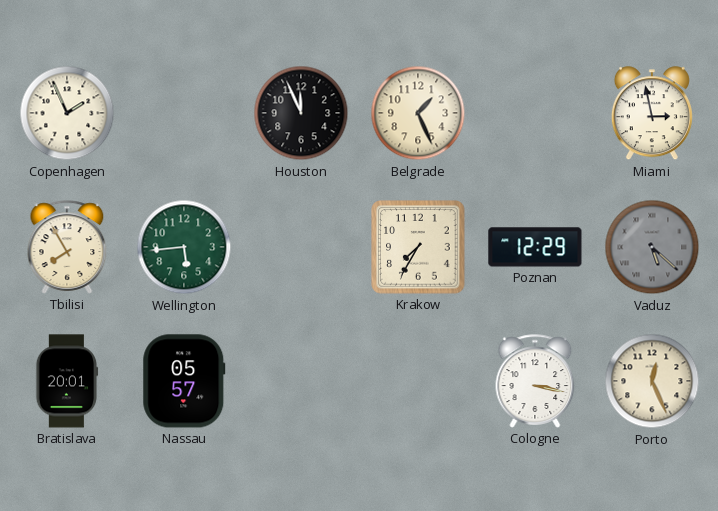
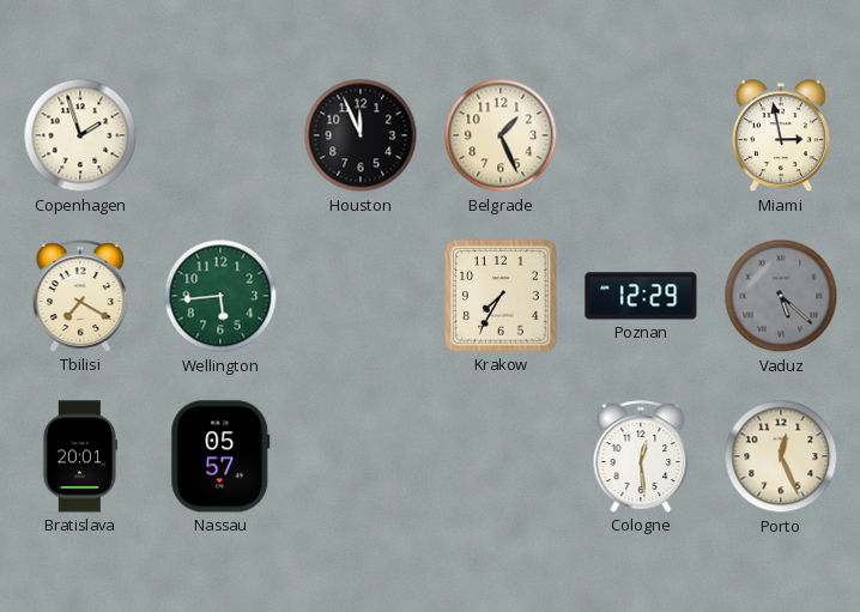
Copenhagen: 1:56 -> 1:57 (80, 135)
Tbilisi: 7:55 -> 7:20 (80, 296)
Cologne: 3:17 -> 12:29 (641, 456)
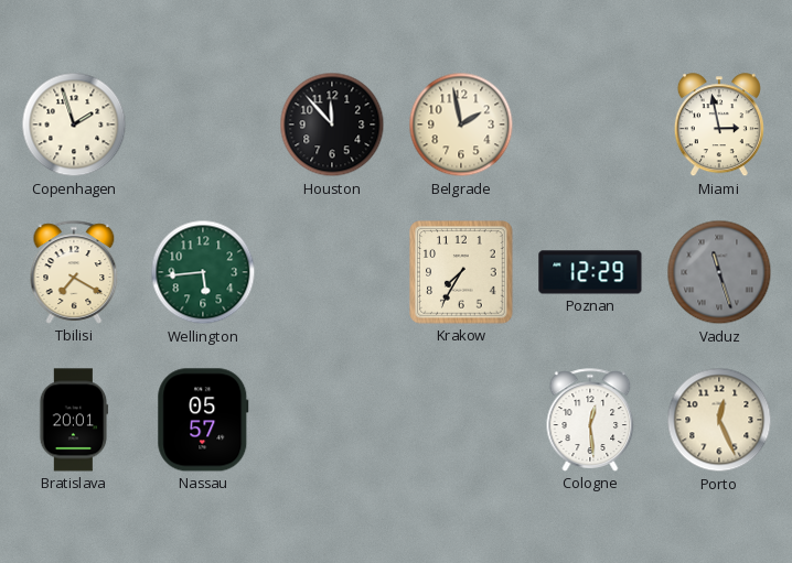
Houston: 11:56 -> 11:53 (332, 124)
Belgrade: 1:26 -> 1:58 (461, 124)
Vaduz: 5:22 -> 11:27 (719, 272)
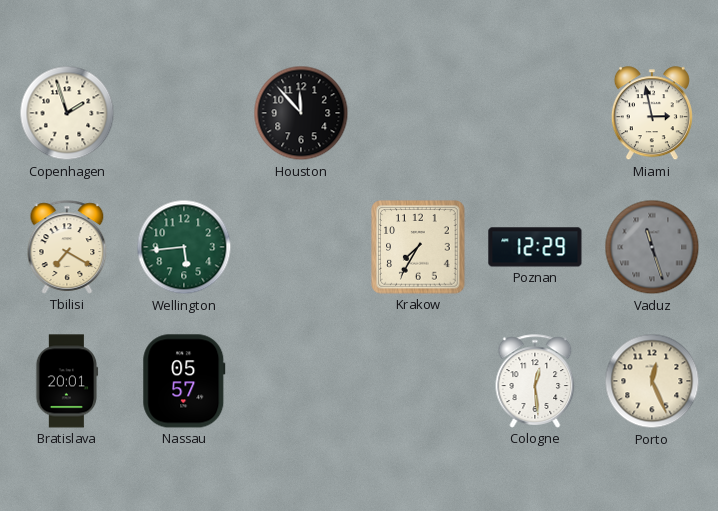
Belgrade: 1:58 -> none (461, 124)
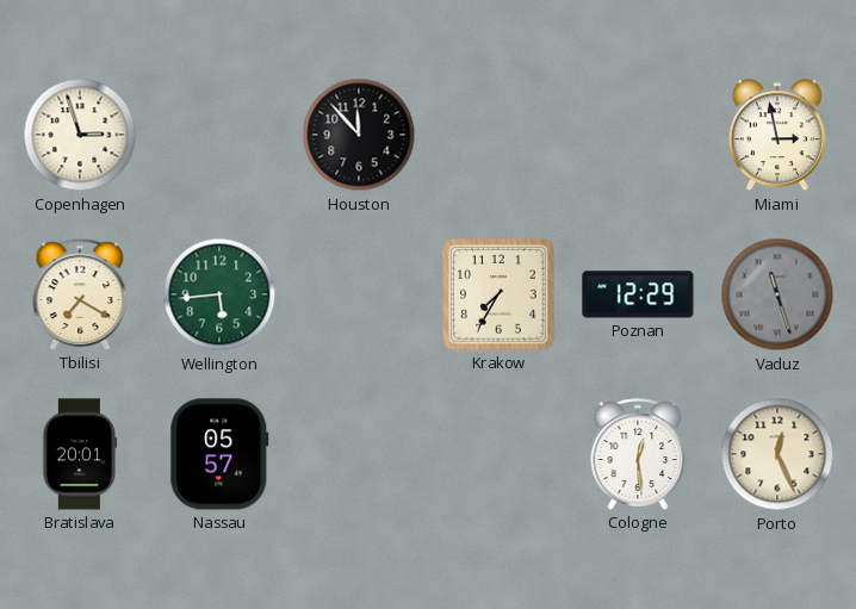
Copenhagen: 1:57 -> 2:57 (80, 135)
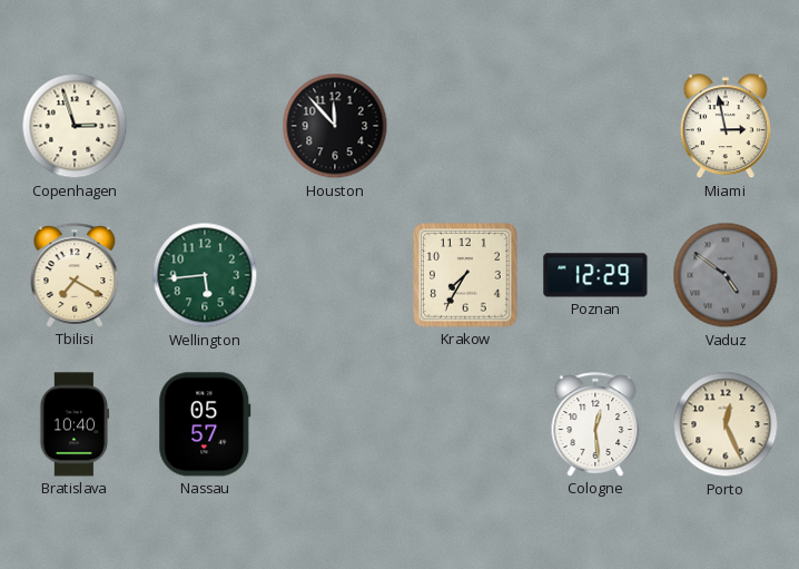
Vaduz: 11:27 -> 4:51 (726, 275)
Bratislava: 20:01 -> 10:40 (75, 424)
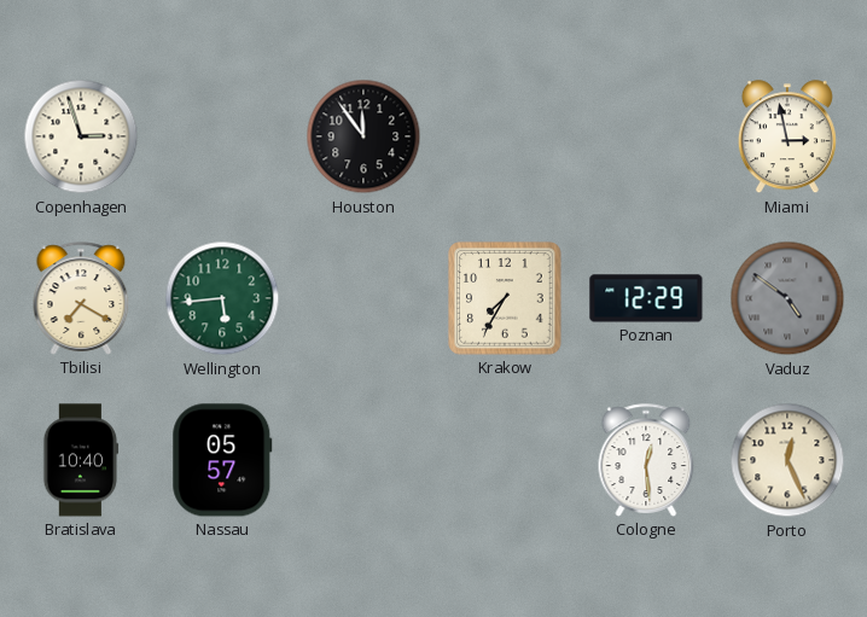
Houston: 11:53 -> 11:54 (363, 136)
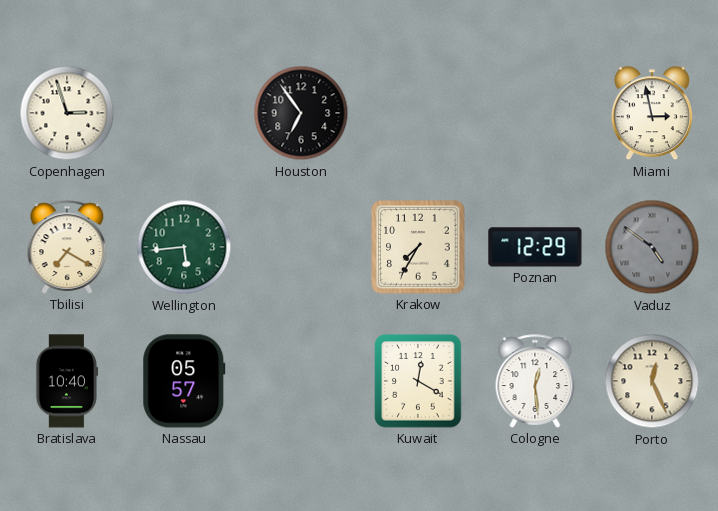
Houston: 11:54 -> 6:54 (301, 113)
Kuwait: none -> 12:20 (418, 381)
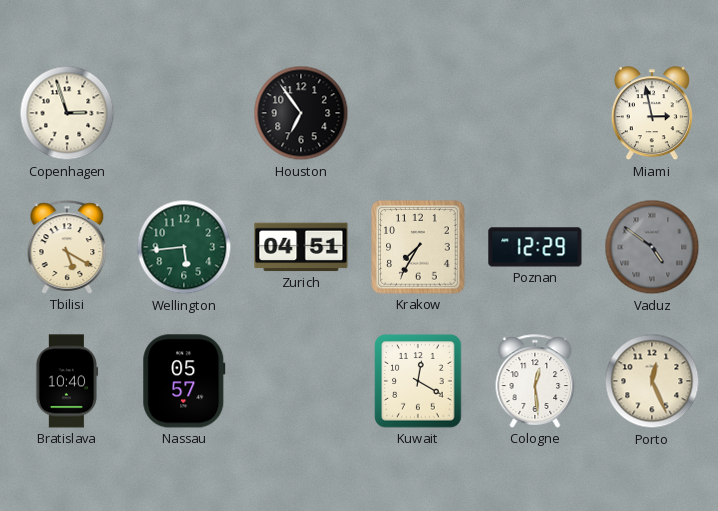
Tbilisi: 7:20 -> 5:20 (67, 247)
Zurich: none -> 04:51 (301, 247)
